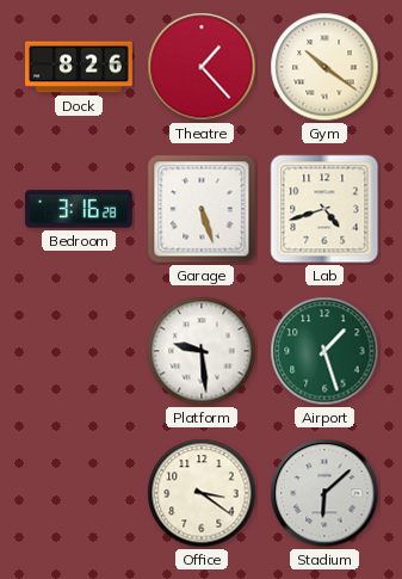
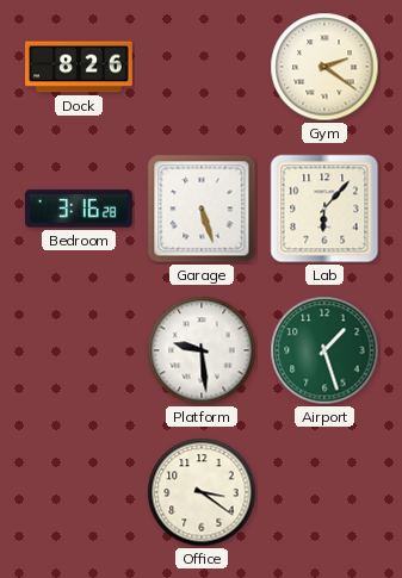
Theatre: 1:23 -> none (202, 67)
Gym: 10:21 -> 2:21 (324, 67)
Lab: 4:42 -> 6:07 (324, 209)
Stadium: 6:08 -> none (324, 493)
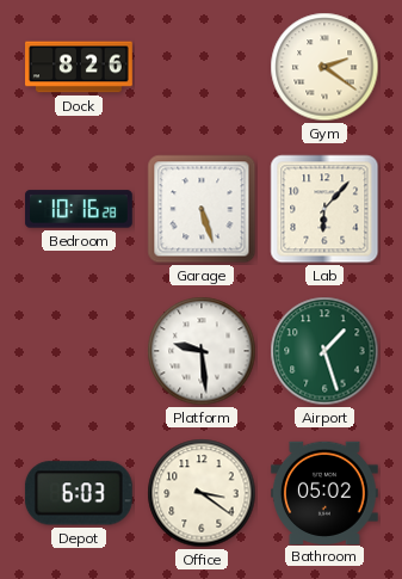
Bedroom: 3:16 -> 10:16 (79, 209)
Depot: none -> 6:03 (79, 493)
Bathroom: none -> 05:02 (324, 492)
